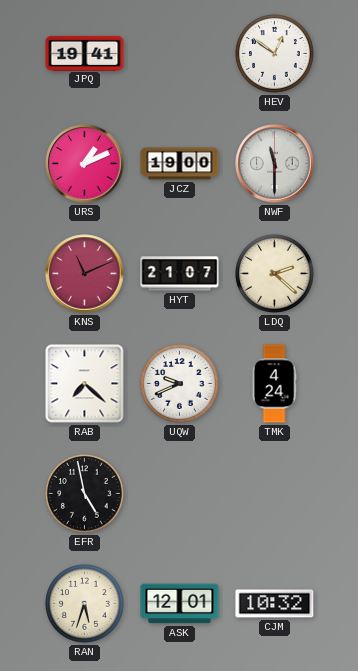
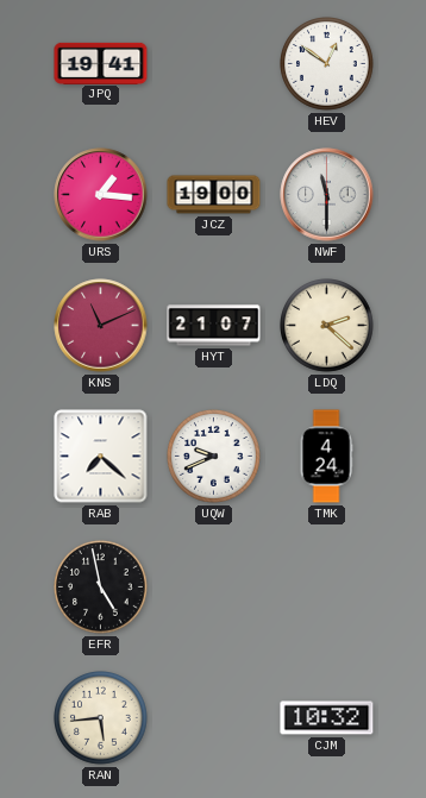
URS: 1:11 -> 1:16 (101, 195)
RAN: 5:33 -> 5:44 (101, 718)
ASK: 12:01 -> none (180, 604)
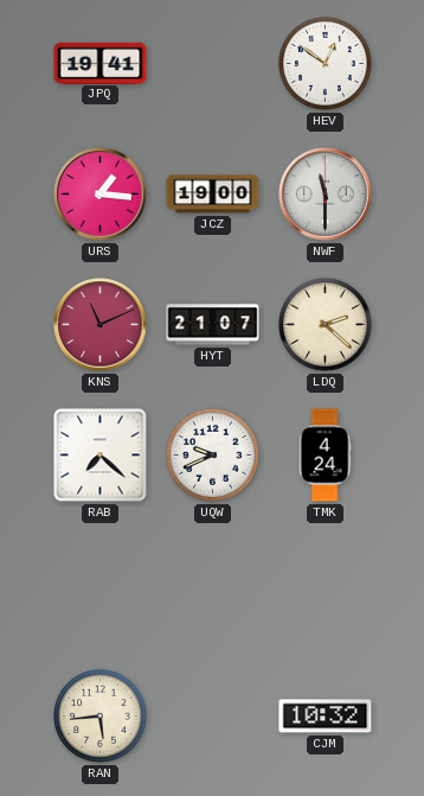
EFR: 4:58 -> none (101, 587)
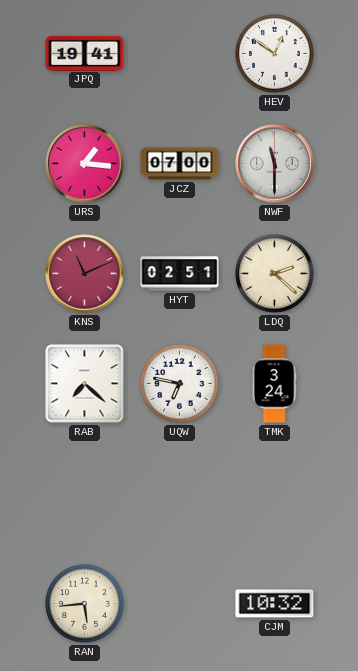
JCZ: 19:00 -> 07:00 (180, 164)
HYT: 21:07 -> 02:51 (180, 274)
UQW: 9:41 -> 6:47 (180, 384)
TMK: 4:24 -> 3:24 (274, 384)
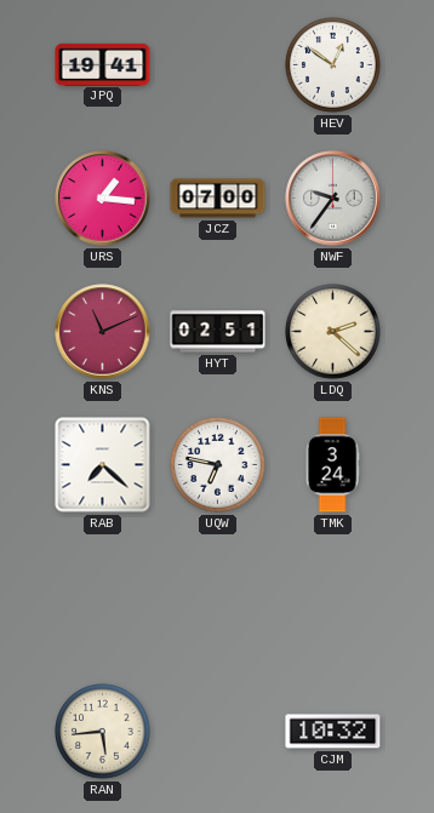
NWF: 11:30 -> 9:36 (333, 199)
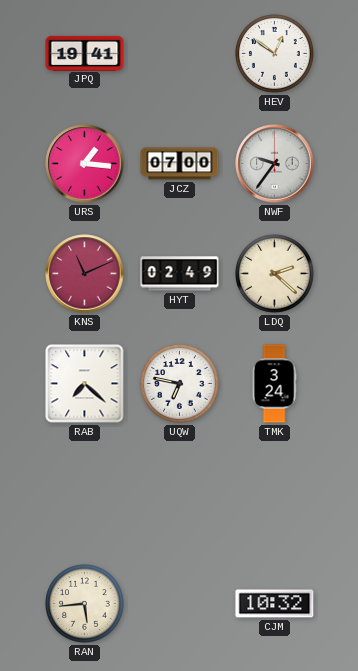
HYT: 02:51 -> 02:49 (180, 274)
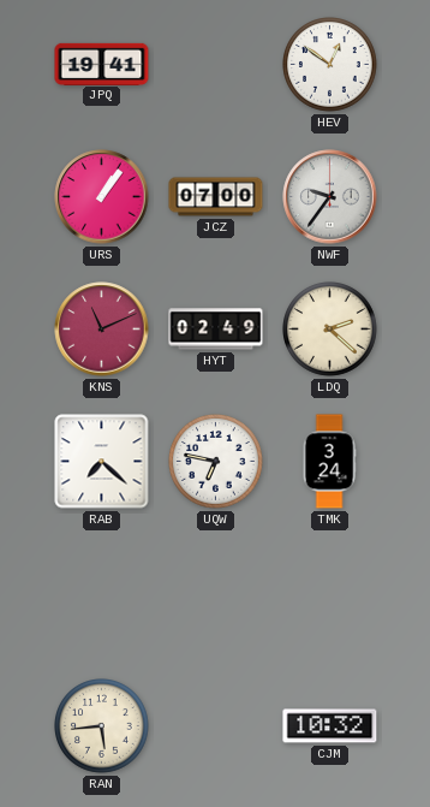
URS: 1:16 -> 1:06 (102, 197)
